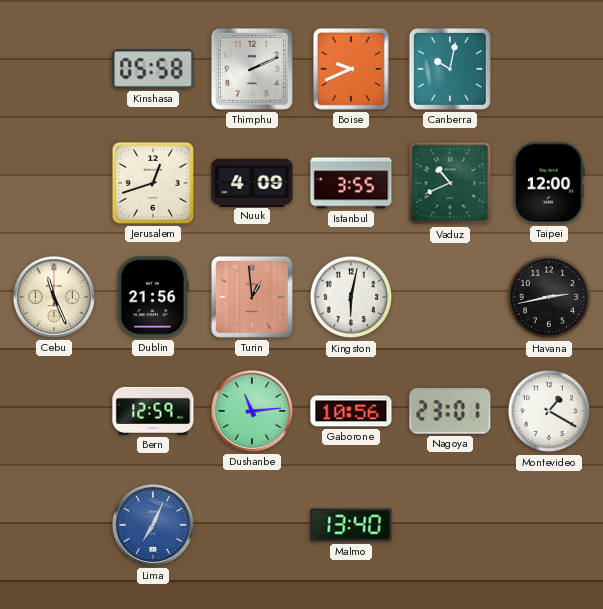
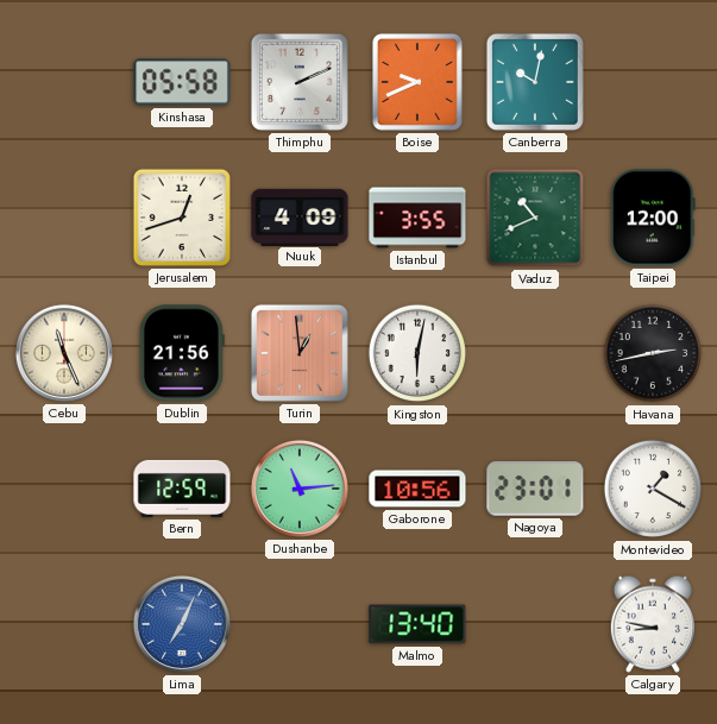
Calgary: none -> 8:47 (652, 624)
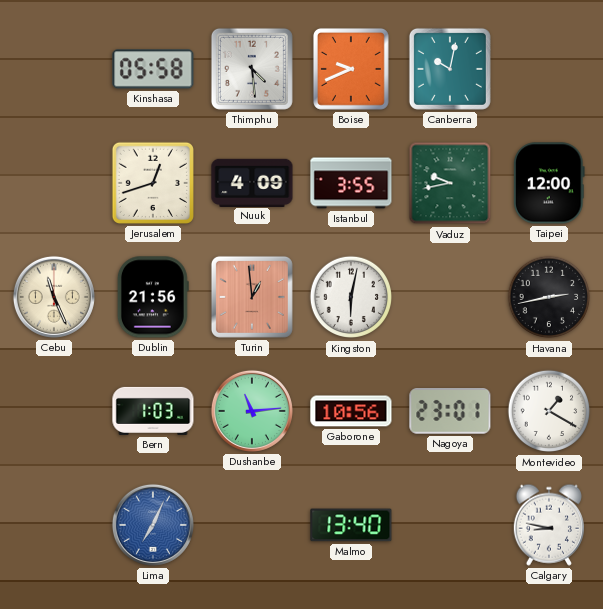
Thimphu: 2:11 -> 4:29 (252, 69)
Vaduz: 10:41 -> 9:43 (450, 183)
Bern: 12:59 -> 1:03 (153, 411)
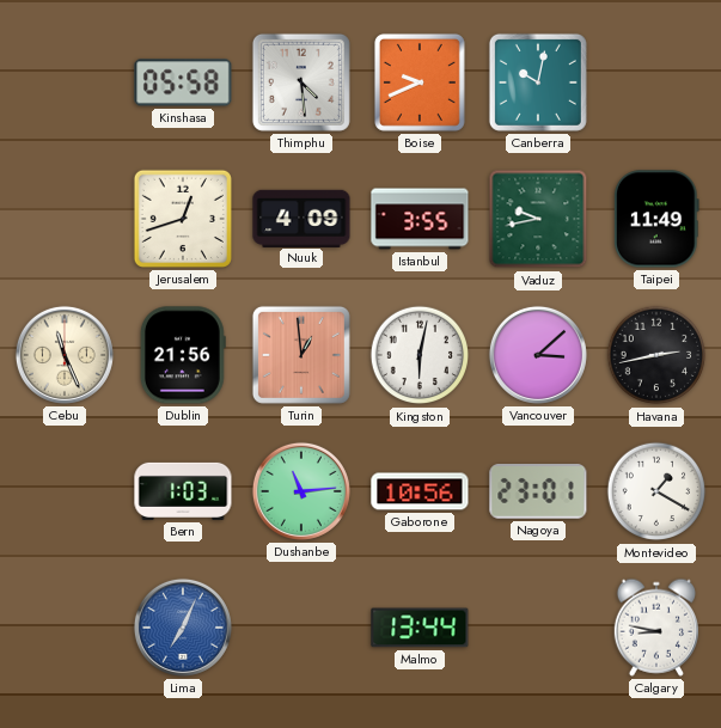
Taipei: 12:00 -> 11:49 (658, 219)
Vancouver: none -> 3:08 (538, 355)
Malmo: 13:40 -> 13:44 (420, 628)
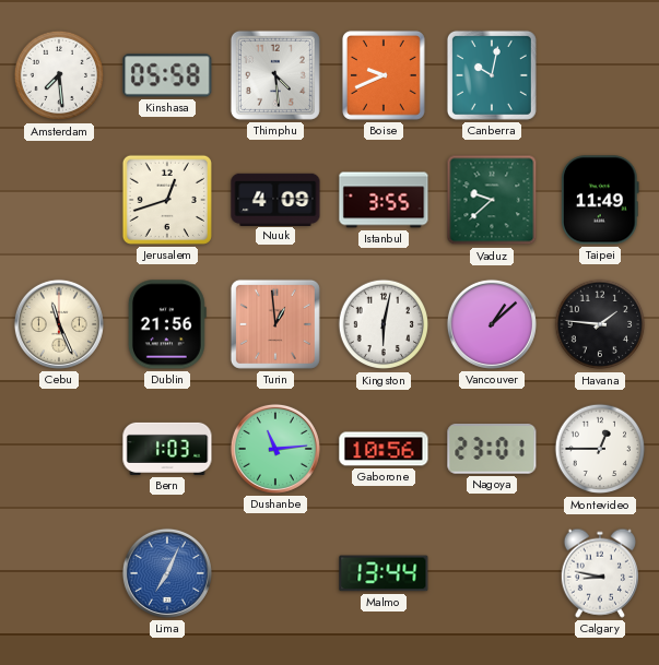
Amsterdam: none -> 7:29 (59, 75)
Vaduz: 9:43 -> 9:38 (492, 200)
Vancouver: 3:08 -> 1:08 (492, 324)
Havana: 2:43 -> 1:46 (600, 324)
Montevideo: 1:20 -> 12:45 (600, 449)
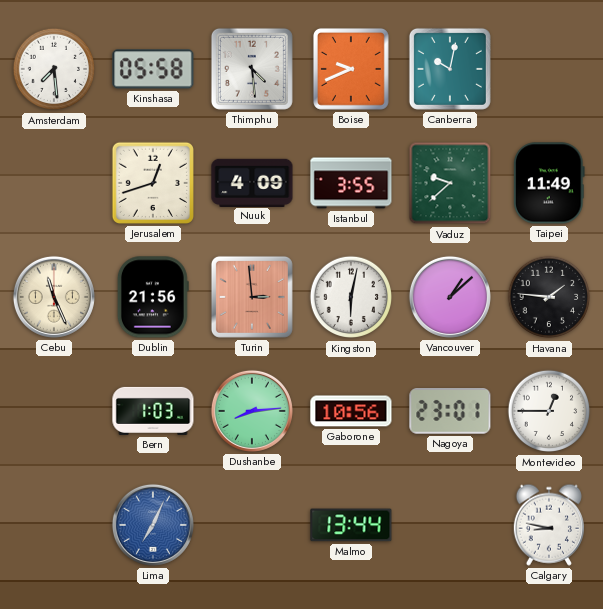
Turin: 12:59 -> 2:59 (252, 297)
Dushanbe: 11:14 -> 8:14 (252, 411)
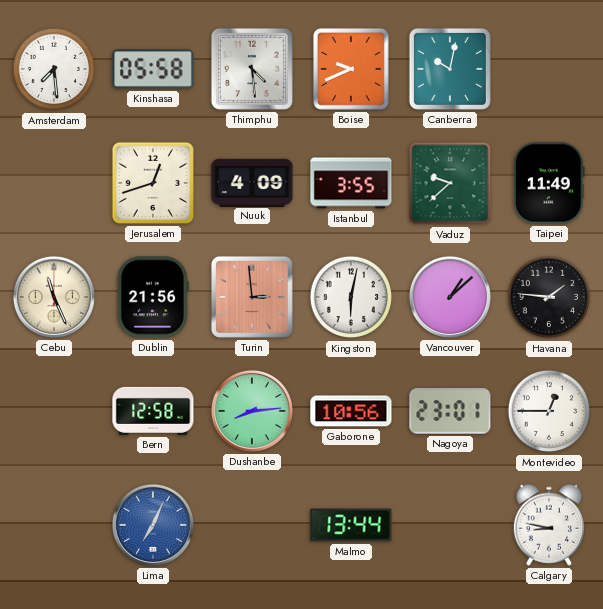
Bern: 1:03 -> 12:58 (153, 411)
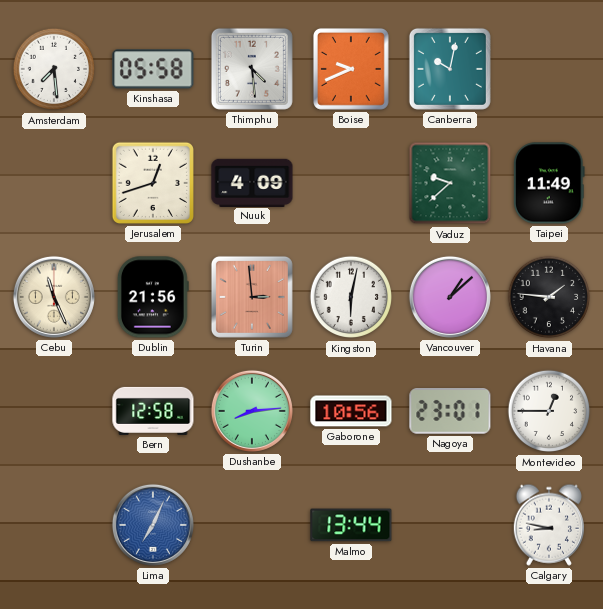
Istanbul: 3:55 -> none (351, 183)
